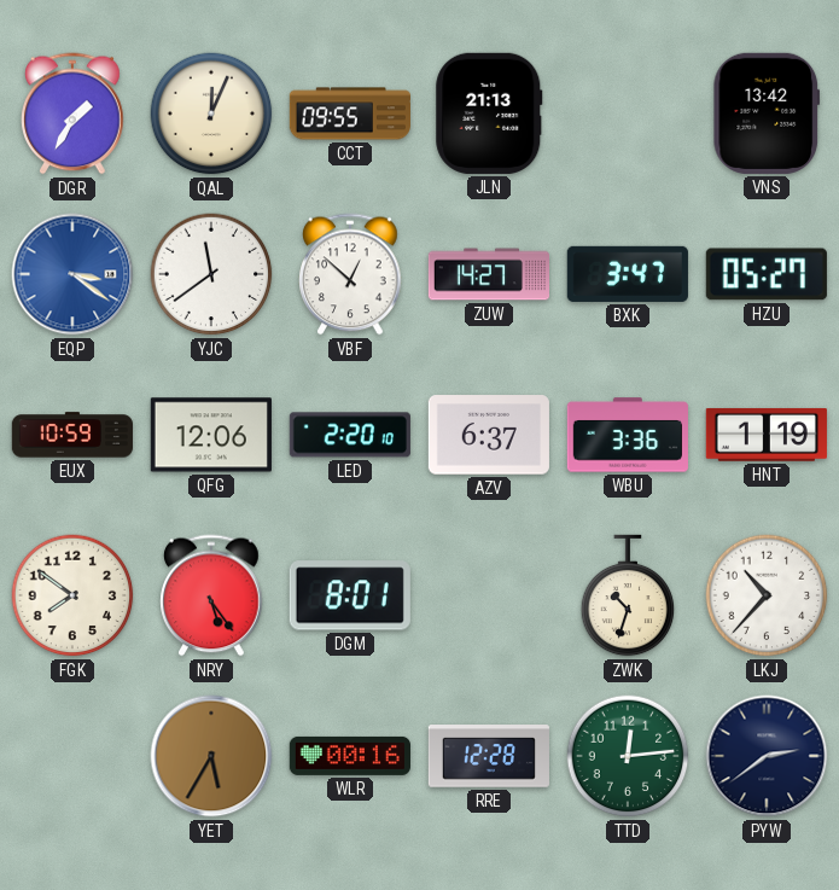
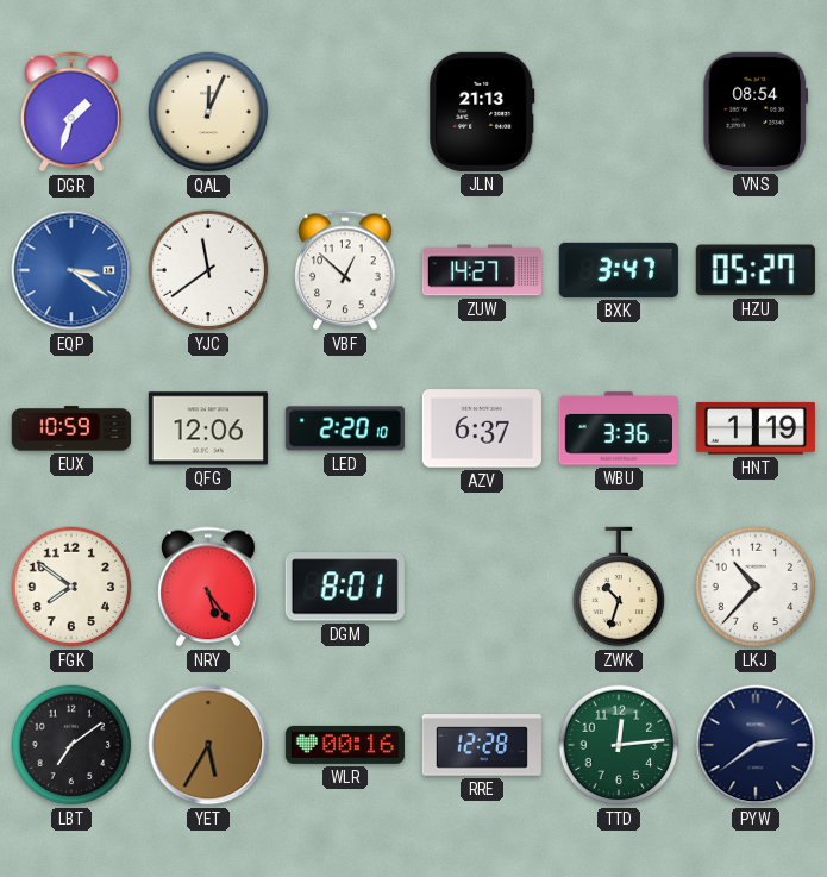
DGR: 1:35 -> 1:33 (71, 112)
CCT: 09:55 -> none (350, 114)
VNS: 13:42 -> 08:54 (756, 112)
LBT: none -> 7:09 (71, 745)
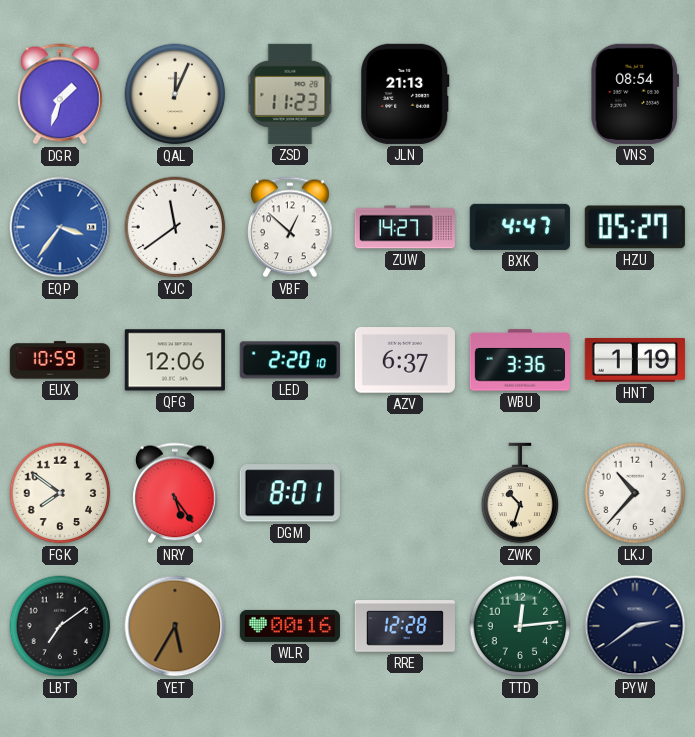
ZSD: none -> 11:23 (290, 94)
EQP: 3:21 -> 3:36 (60, 227)
BXK: 3:47 -> 4:47 (520, 227)
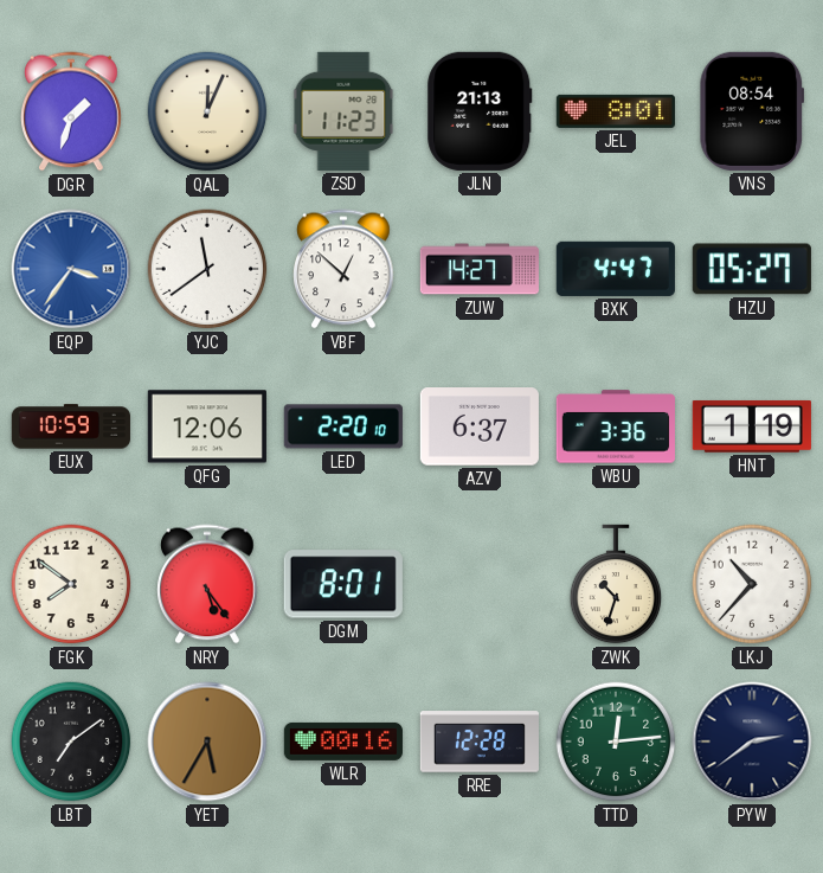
JEL: none -> 8:01 (616, 111)
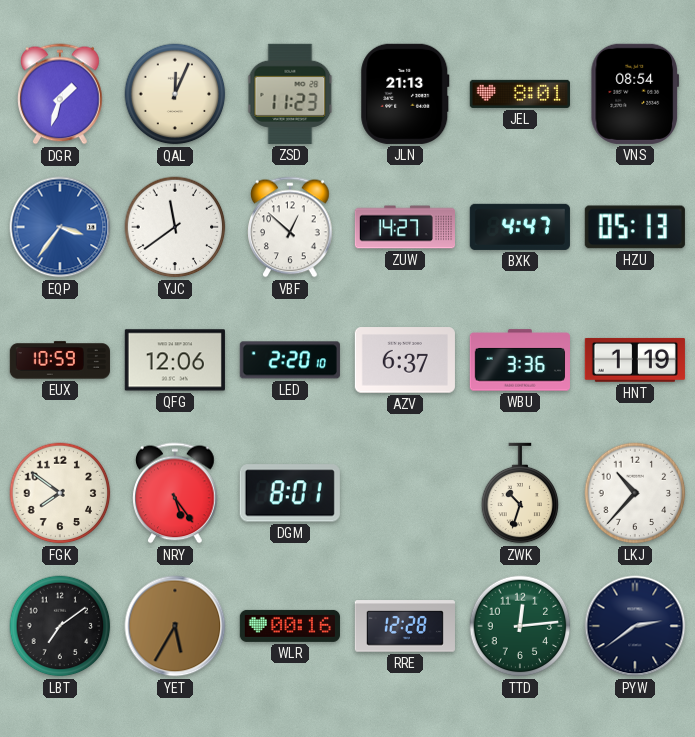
HZU: 05:27 -> 05:13 (635, 227)
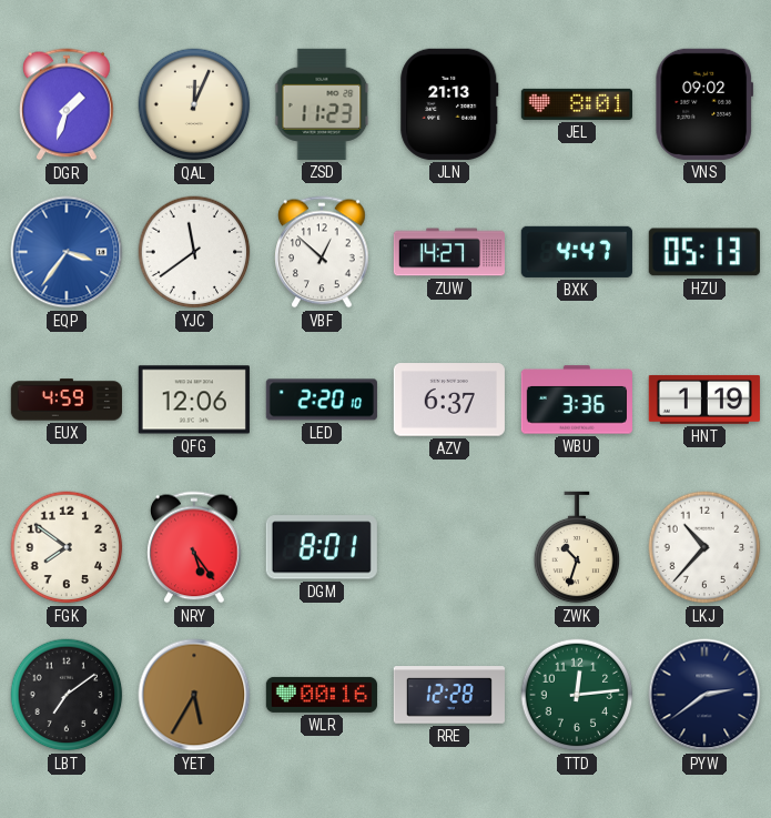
VNS: 08:54 -> 09:02 (704, 104)
EUX: 10:59 -> 4:59 (67, 400)
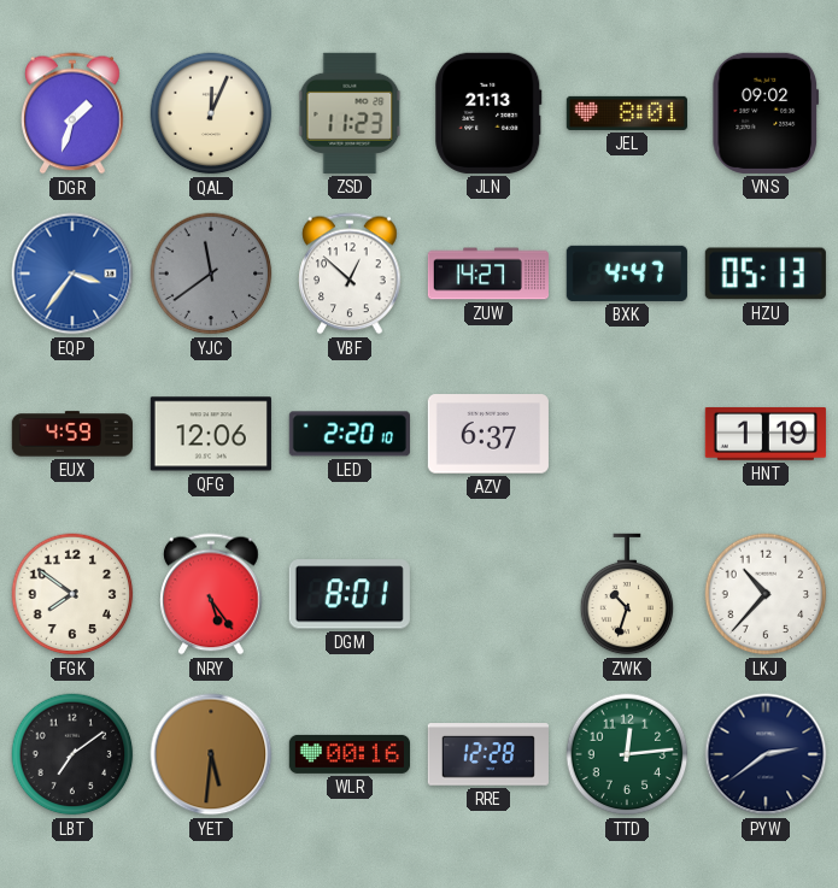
YJC dial: white -> grey (211, 274)
WBU: 3:36 -> none (577, 400)
YET: 5:35 -> 5:31 (211, 754)
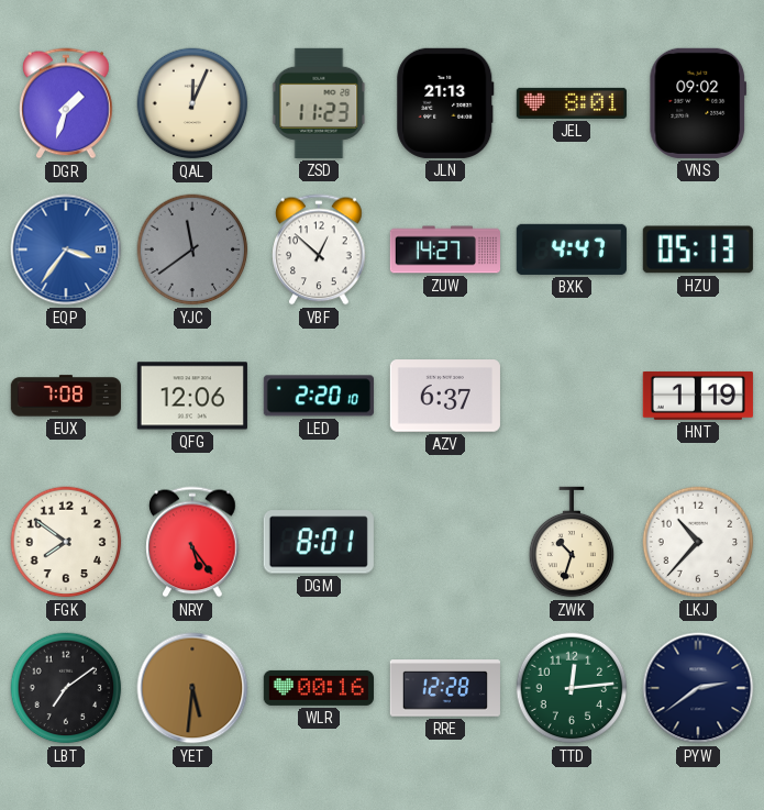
EUX: 4:59 -> 7:08 (66, 396)
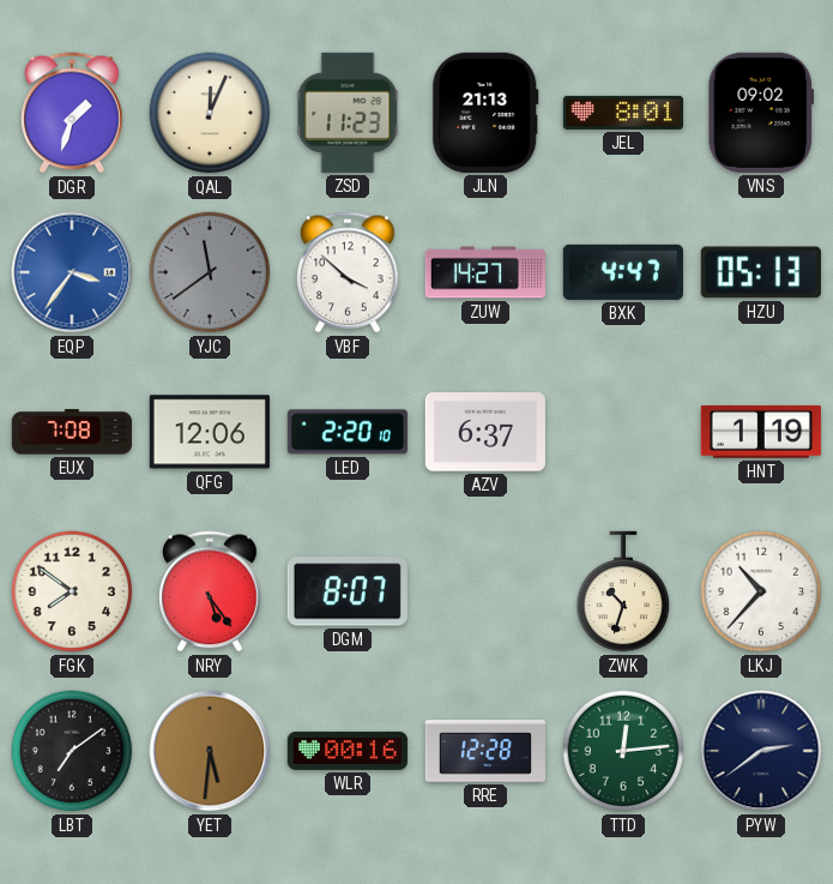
VBF: 12:52 -> 3:52 (348, 272)
DGM: 8:01 -> 8:07 (348, 591)
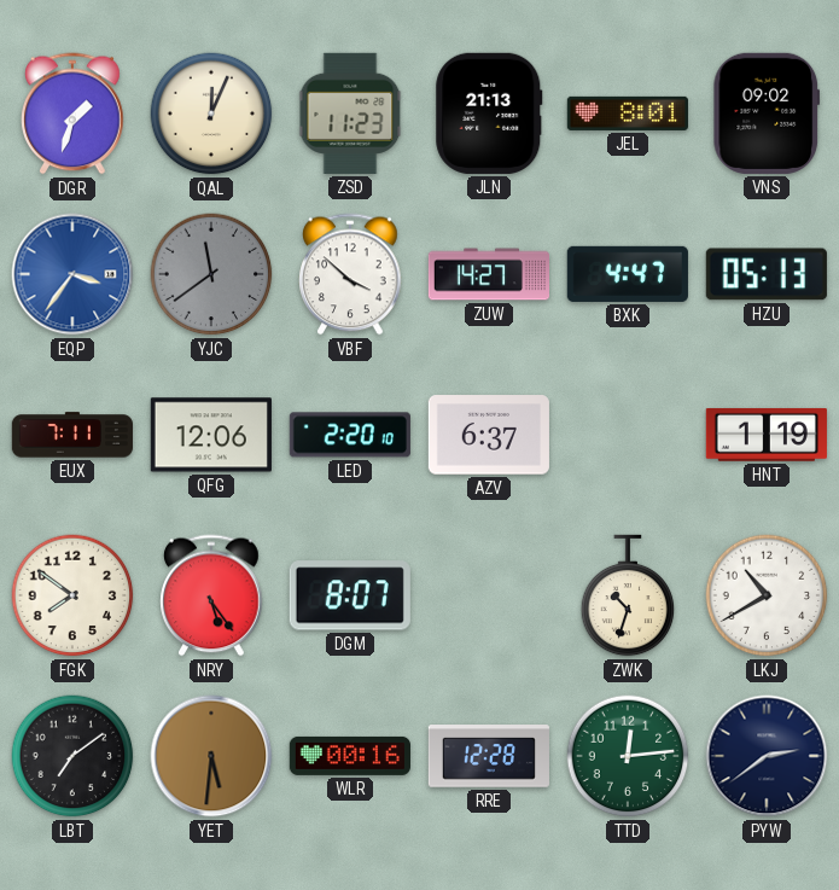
EUX: 7:08 -> 7:11 (72, 435)
LKJ: 10:37 -> 10:40 (767, 595)
